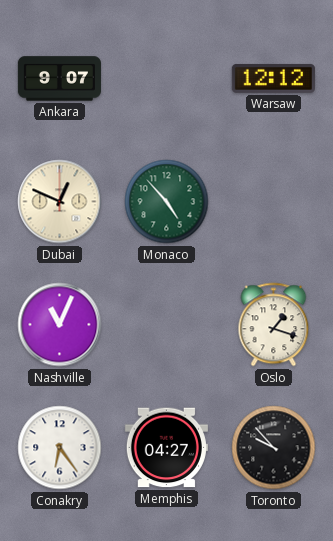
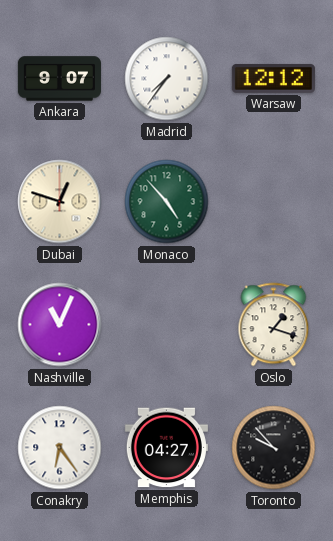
Madrid: none -> 7:36 (167, 79)
Dubai: 12:49 -> 12:48 (60, 202)
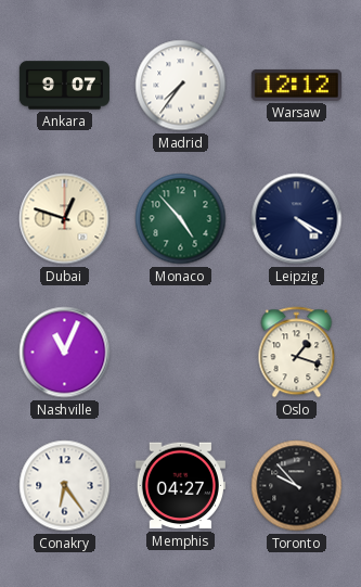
Leipzig: none -> 4:20 (297, 219)
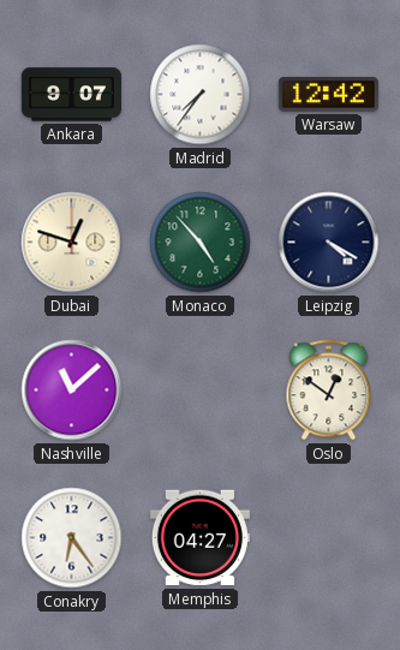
Warsaw: 12:12 -> 12:42 (328, 95)
Nashville: 11:04 -> 11:08 (72, 390)
Oslo: 1:18 -> 12:51 (329, 390)
Toronto: 9:53 -> none (297, 486)
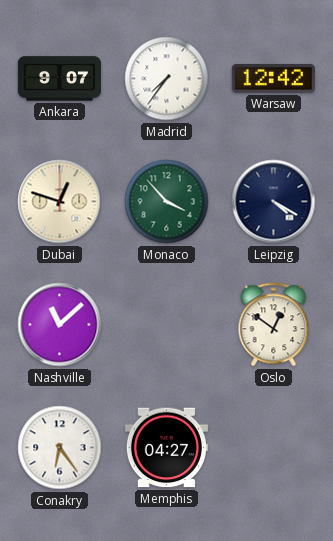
Monaco: 4:53 -> 3:53 (167, 202)
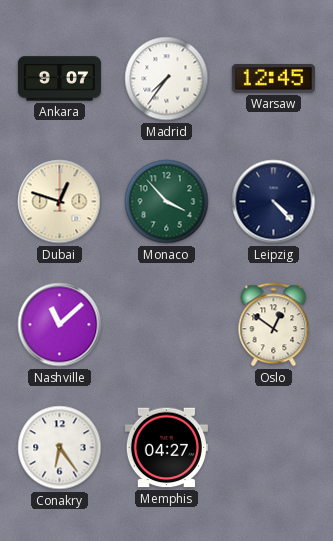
Warsaw: 12:42 -> 12:45 (273, 79)
Leipzig: 4:20 -> 4:23 (274, 202)
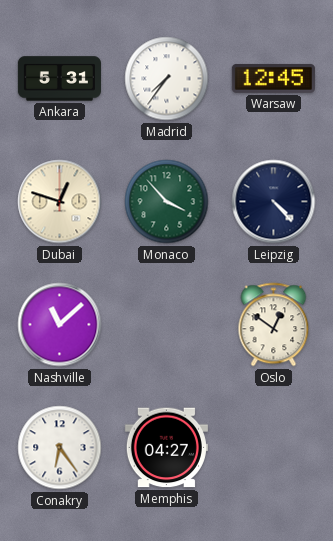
Ankara: 9:07 -> 5:31 (59, 79)
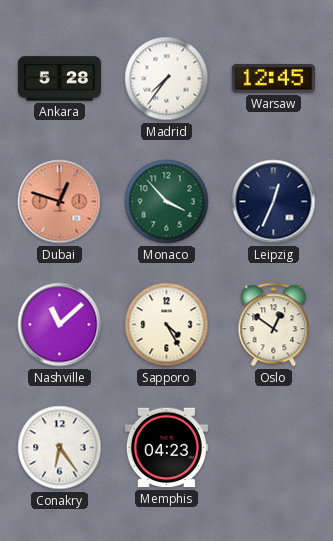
Ankara: 5:31 -> 5:28 (59, 79)
Dubai dial: cream -> salmon (60, 202)
Leipzig: 4:23 -> 12:34 (274, 202)
Sapporo: none -> 4:25 (167, 325)
Memphis: 04:27 -> 04:23 (166, 448)
